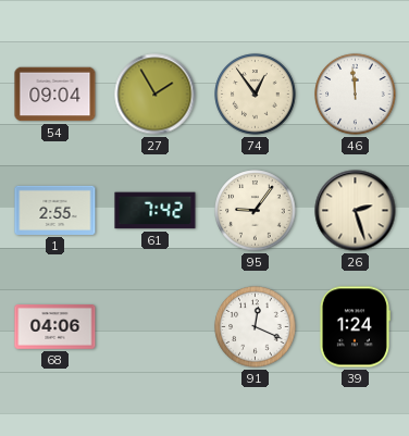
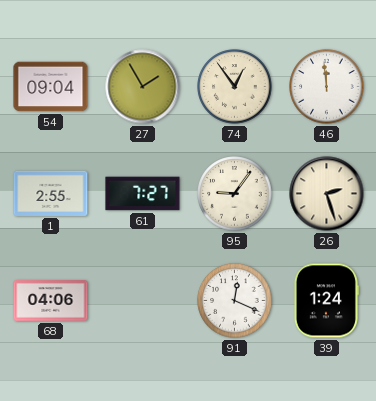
61: 7:42 -> 7:27 (143, 194)
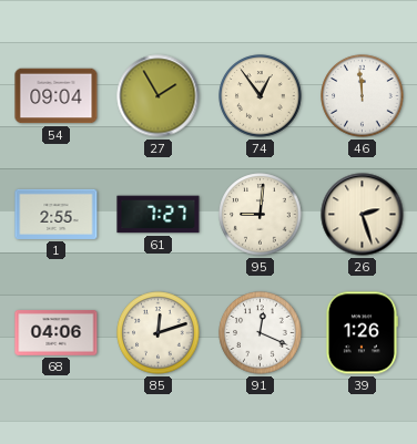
95: 9:06 -> 9:01 (261, 215)
85: none -> 12:12 (159, 333)
39: 1:24 -> 1:26 (362, 333)
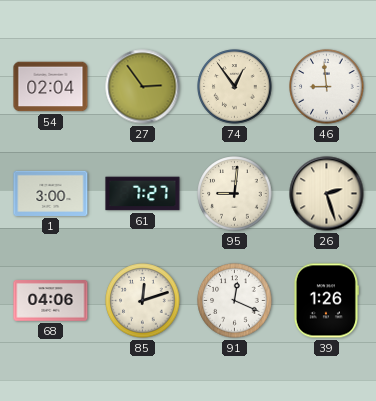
54: 09:04 -> 02:04 (51, 87)
27: 1:55 -> 2:54 (143, 87)
46: 11:59 -> 8:59 (327, 87)
1: 2:55 -> 3:00 (51, 193)
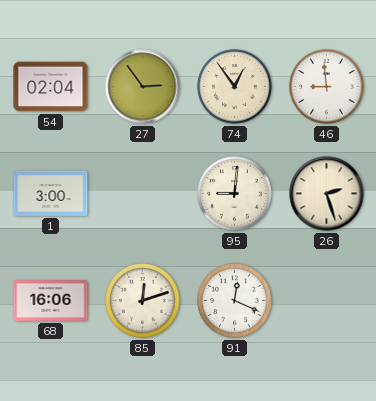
61: 7:27 -> none (143, 194)
68: 04:06 -> 16:06 (51, 301)
39: 1:26 -> none (326, 301)
